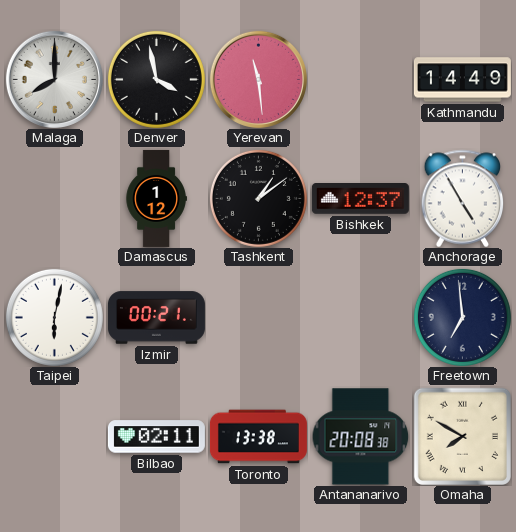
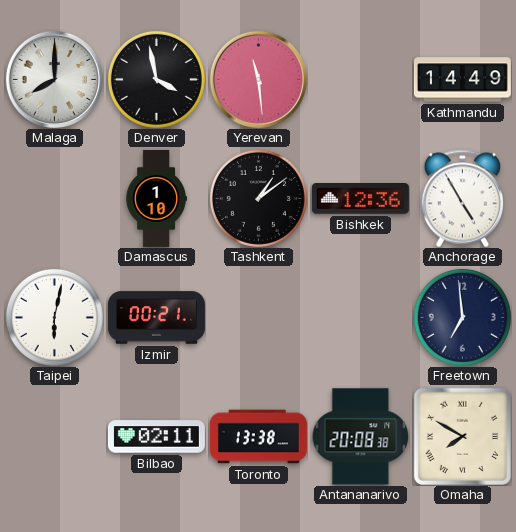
Damascus: 1:12 -> 1:10 (156, 198)
Bishkek: 12:37 -> 12:36 (360, 199)
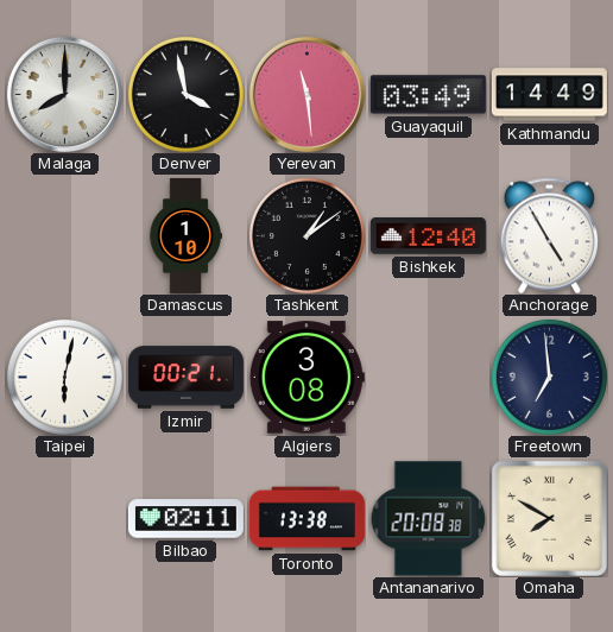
Guayaquil: none -> 03:49 (428, 95)
Bishkek: 12:36 -> 12:40 (428, 236)
Algiers: none -> 3:08 (306, 378)
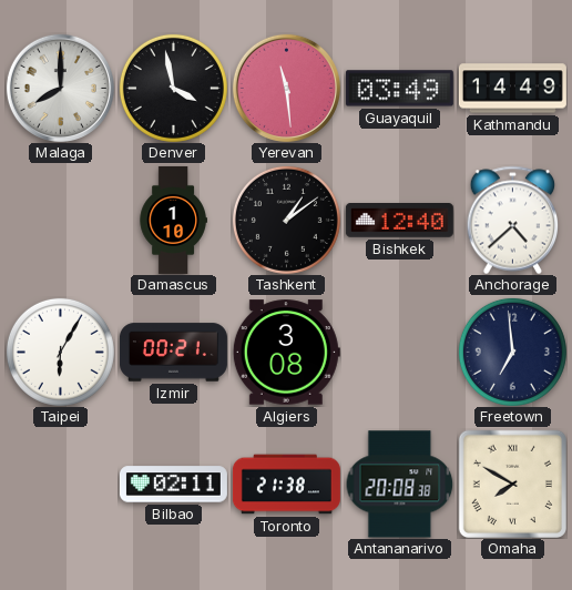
Anchorage: 4:55 -> 4:38 (513, 220)
Taipei: 6:02 -> 6:05 (60, 352)
Toronto: 13:38 -> 21:38 (286, 485)
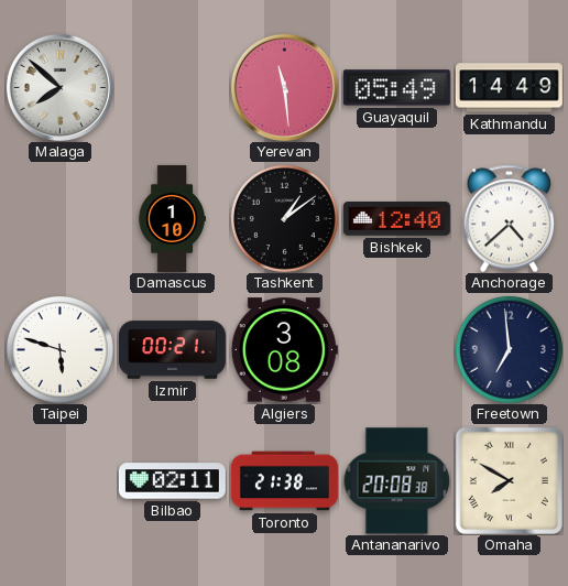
Malaga: 8:00 -> 7:52 (59, 87)
Denver: 3:58 -> none (173, 88)
Guayaquil: 03:49 -> 05:49 (396, 88)
Taipei: 6:05 -> 5:48 (59, 349)
